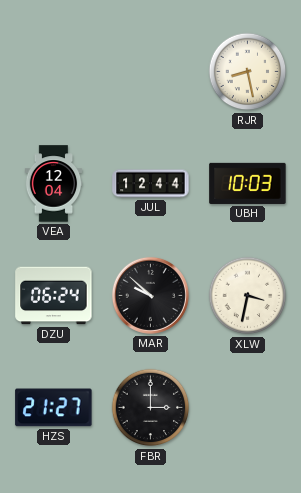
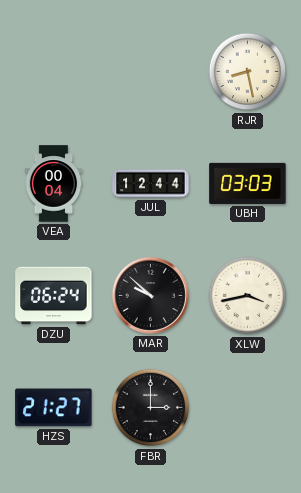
VEA: 12:04 -> 00:04 (54, 184)
UBH: 10:03 -> 03:03 (248, 183)
XLW: 3:32 -> 3:43 (248, 296)
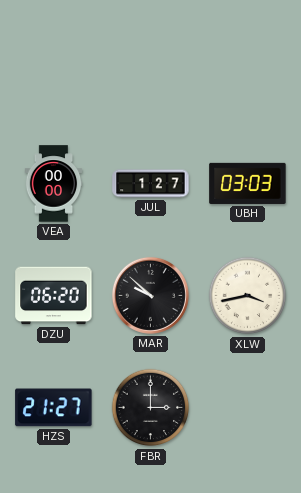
RJR: 8:28 -> none (248, 72)
VEA: 00:04 -> 00:00 (54, 184)
JUL: 12:44 -> 1:27 (151, 184)
DZU: 06:24 -> 06:20 (54, 296)
